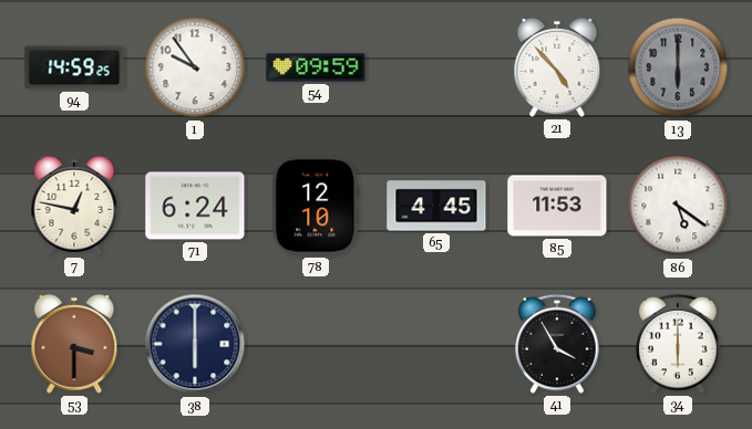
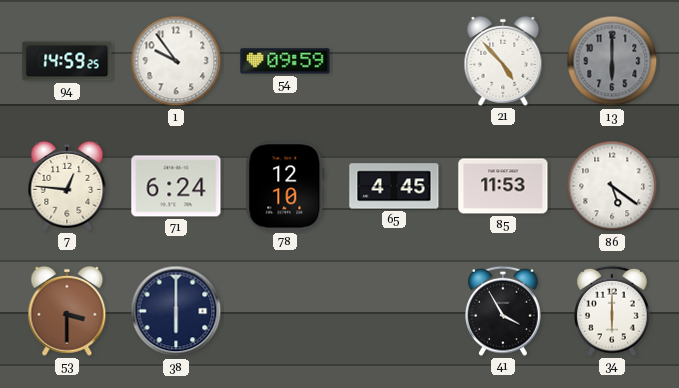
7: 12:47 -> 12:46 (67, 186)
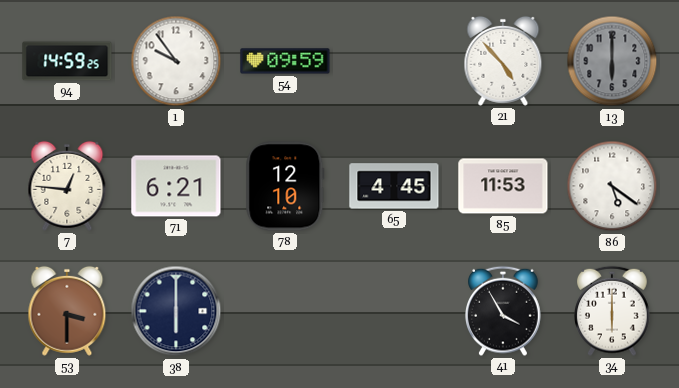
71: 6:24 -> 6:21 (176, 186)
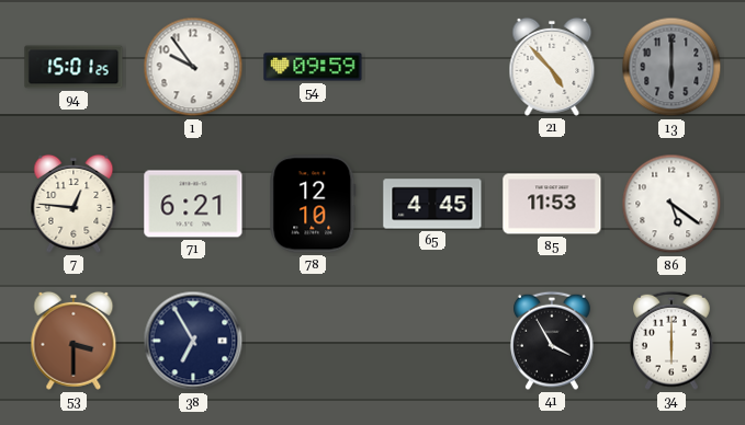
94: 14:59 -> 15:01 (74, 67)
38: 6:00 -> 6:55 (193, 341)
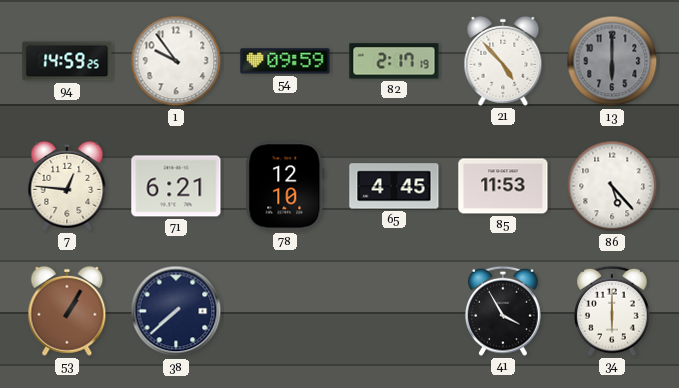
94: 15:01 -> 14:59 (67, 61)
82: none -> 2:17 (394, 61)
86: 5:21 -> 5:23 (612, 186)
53: 3:30 -> 1:05 (67, 311)
38: 6:55 -> 7:38 (176, 311)
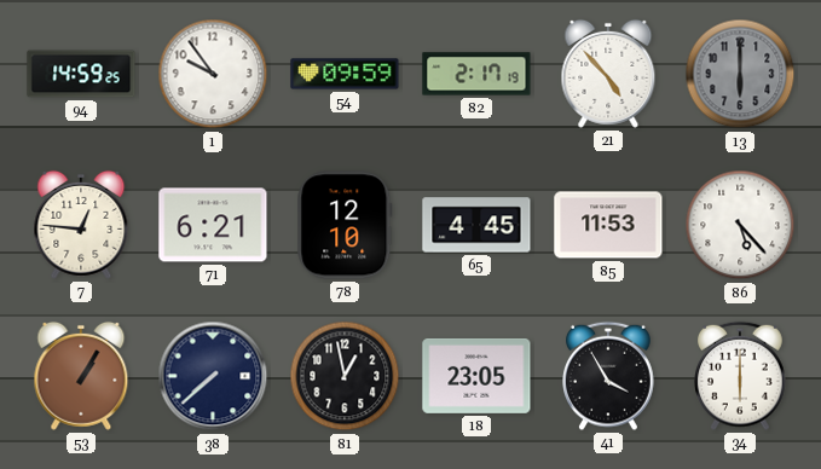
81: none -> 12:58 (345, 376)
18: none -> 23:05 (476, 376)
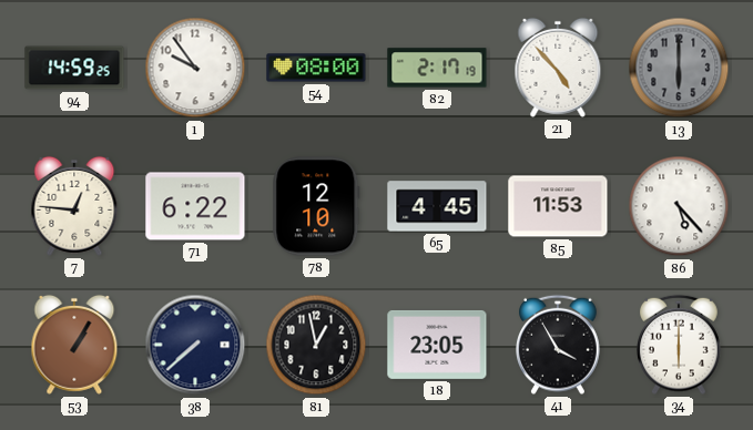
54: 09:59 -> 08:00 (316, 68)
71: 6:21 -> 6:22 (195, 206)
